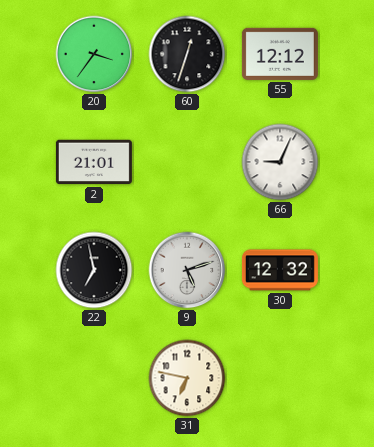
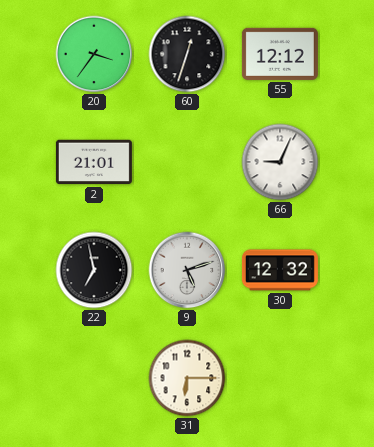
31: 6:47 -> 6:15 (187, 378)
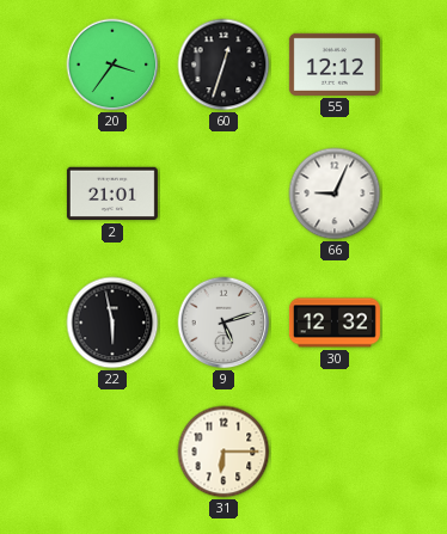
22: 6:58 -> 5:58 (112, 323)
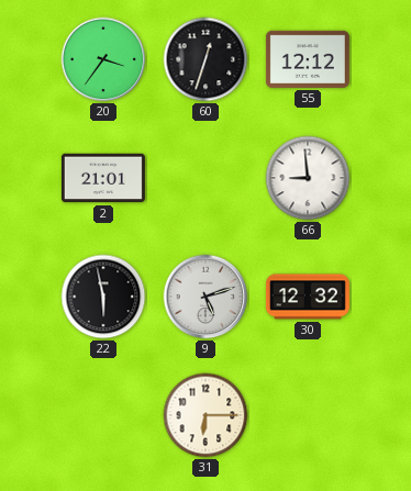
66: 9:04 -> 8:59 (308, 178)
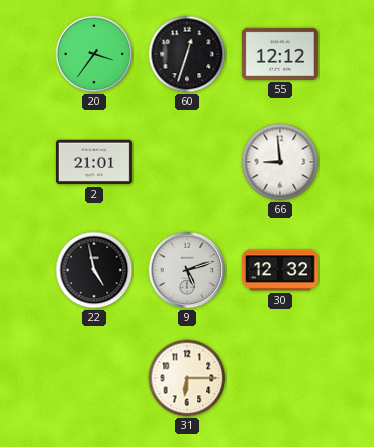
22: 5:58 -> 4:58 (94, 270)
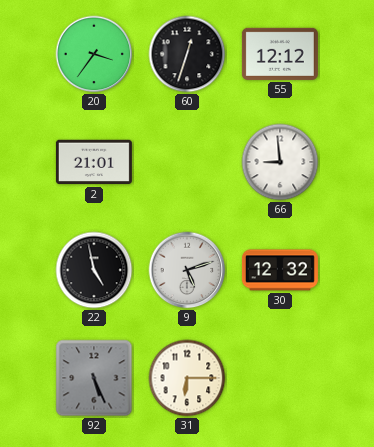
92: none -> 5:26 (94, 378)
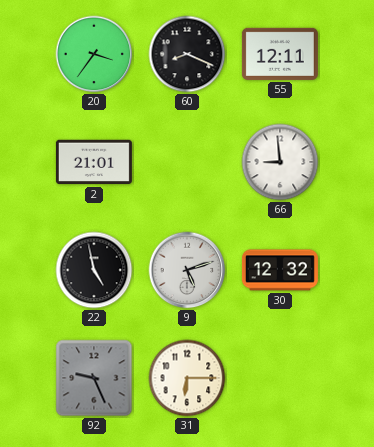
60: 12:33 -> 8:19 (187, 54)
55: 12:12 -> 12:11 (280, 54)
92: 5:26 -> 9:26 (94, 378)
